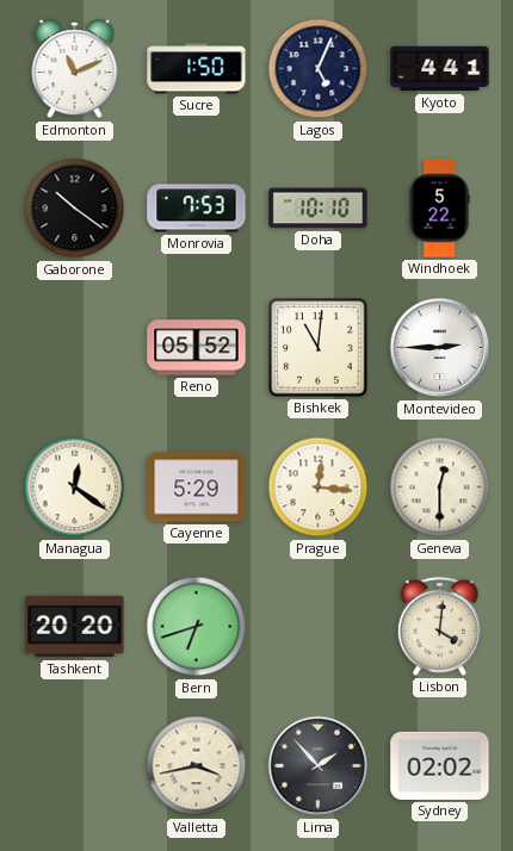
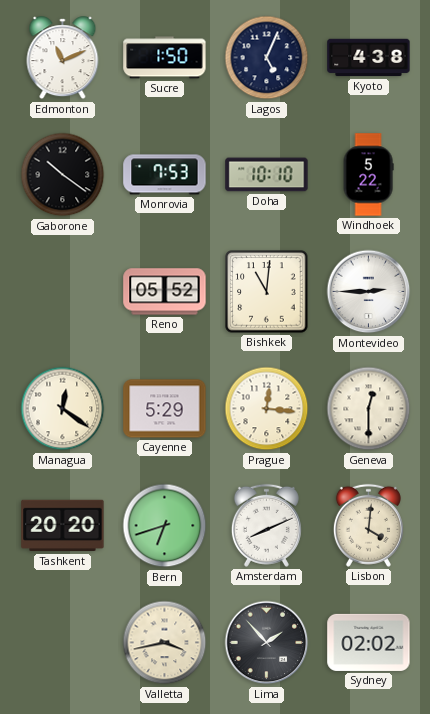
Kyoto: 4:41 -> 4:38 (369, 58)
Amsterdam: none -> 8:11 (266, 525)
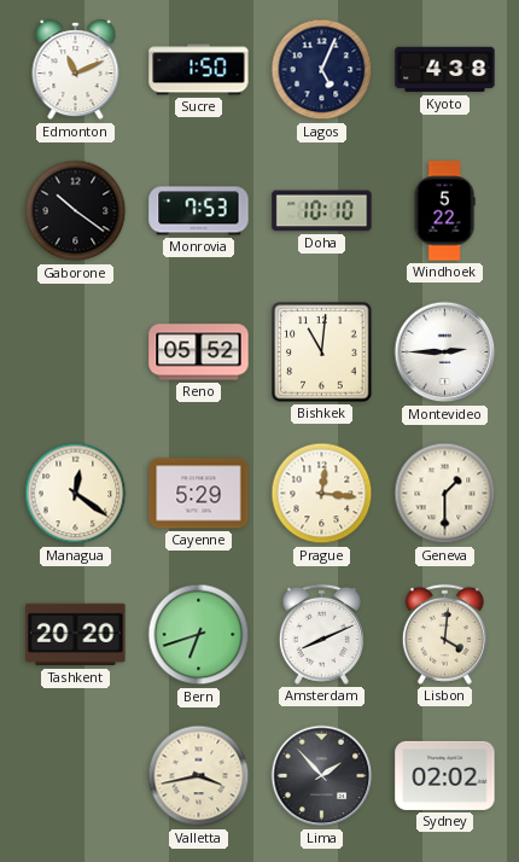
Geneva: 12:30 -> 1:30 (445, 494)
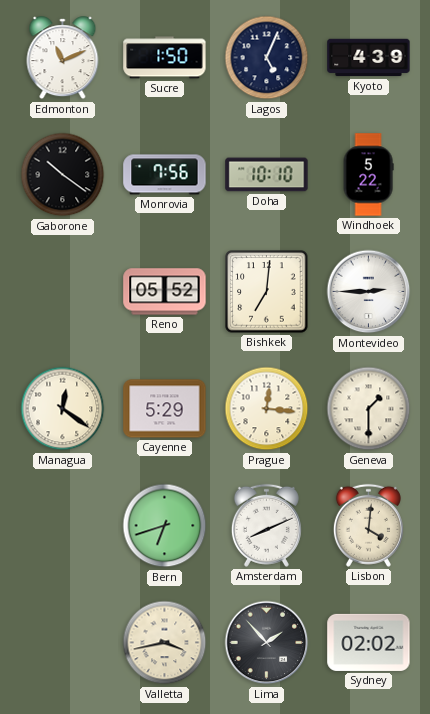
Kyoto: 4:38 -> 4:39 (369, 58)
Monrovia: 7:53 -> 7:56 (165, 175)
Bishkek: 11:01 -> 7:01 (267, 292)
Tashkent: 20:20 -> none (76, 635)
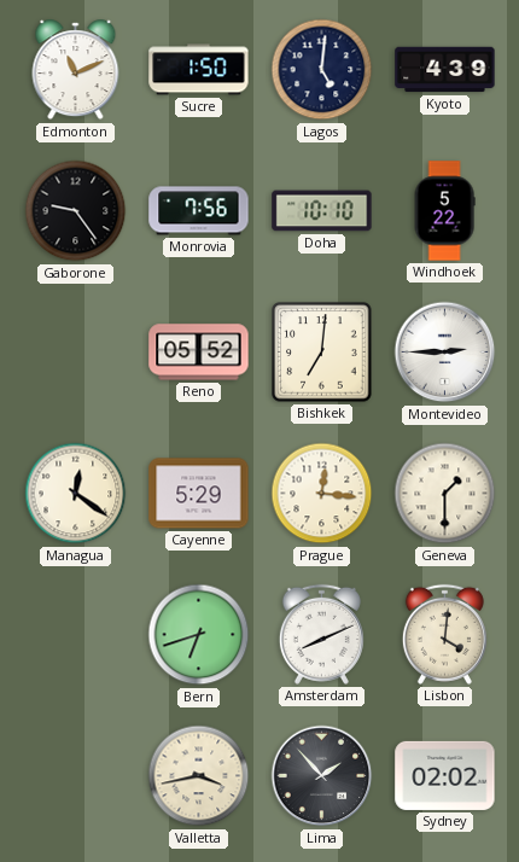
Lagos: 5:04 -> 5:01 (322, 70)
Gaborone: 10:21 -> 9:24 (76, 211)
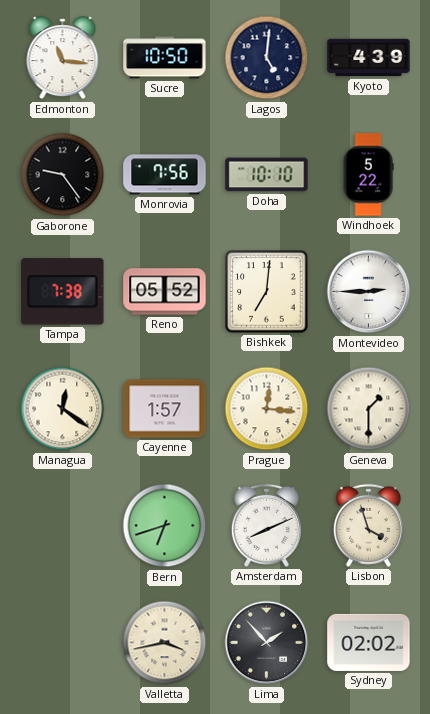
Edmonton: 11:11 -> 11:16 (63, 58)
Sucre: 1:50 -> 10:50 (165, 58)
Tampa: none -> 7:38 (63, 292)
Cayenne: 5:29 -> 1:57 (165, 409)
Lisbon: 4:01 -> 3:57 (368, 525)
